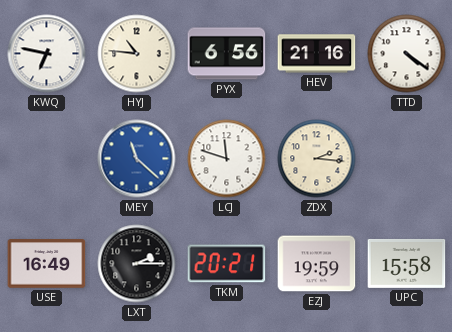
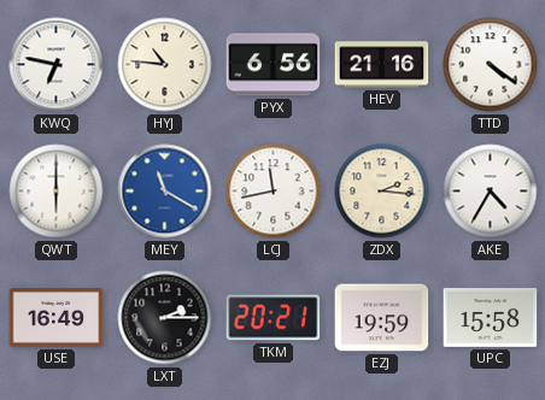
QWT: none -> 6:00 (57, 192)
MEY: 11:22 -> 11:20 (165, 192)
LCJ: 11:48 -> 11:43 (274, 192)
AKE: none -> 4:35 (491, 192)
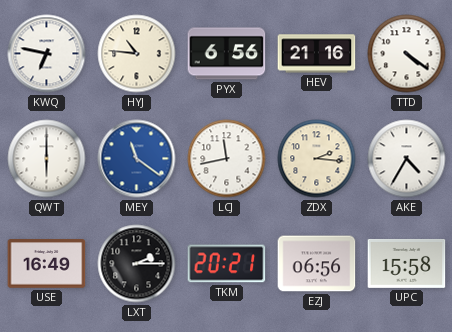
MEY: 11:20 -> 11:21 (137, 159)
EZJ: 19:59 -> 06:56 (317, 264)
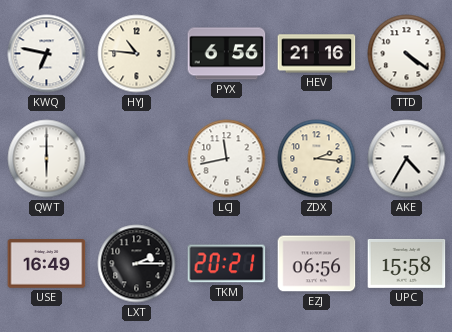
MEY: 11:21 -> none (137, 159)
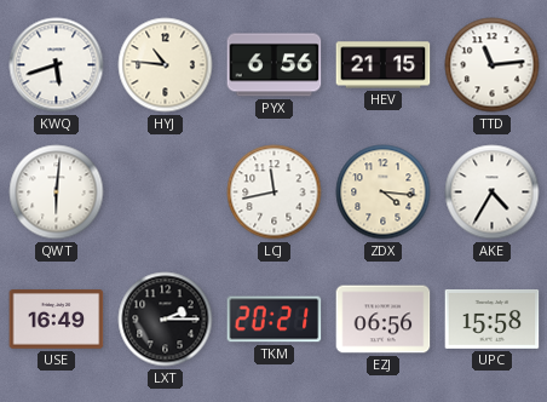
KWQ: 6:47 -> 5:42 (57, 65)
HEV: 21:16 -> 21:15 (384, 65)
TTD: 4:21 -> 11:14 (493, 65)
QWT: 6:00 -> 6:01 (57, 193)
ZDX: 2:16 -> 4:16 (384, 193)
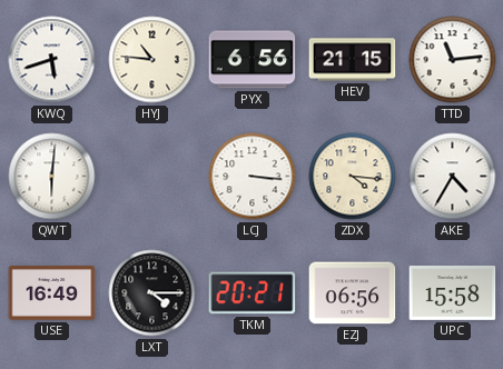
LCJ: 11:43 -> 3:16 (253, 177)
LXT: 2:15 -> 4:15 (152, 293)
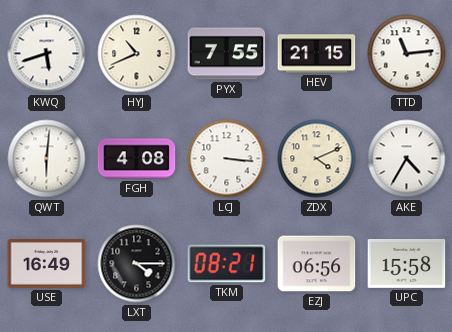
HYJ: 10:46 -> 10:41 (137, 54)
PYX: 6:56 -> 7:55 (227, 54)
FGH: none -> 4:08 (137, 159)
ZDX: 4:16 -> 4:11 (317, 159)
TKM: 20:21 -> 08:21 (227, 264)
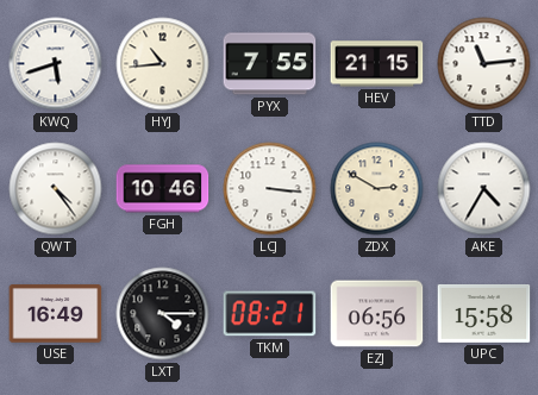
HYJ: 10:41 -> 10:44 (163, 64)
QWT: 6:01 -> 4:24 (56, 189)
FGH: 4:08 -> 10:46 (163, 189)
ZDX: 4:11 -> 2:50 (377, 189)
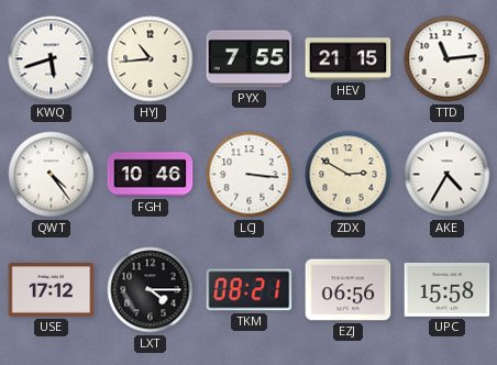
USE: 16:49 -> 17:12 (52, 290)
